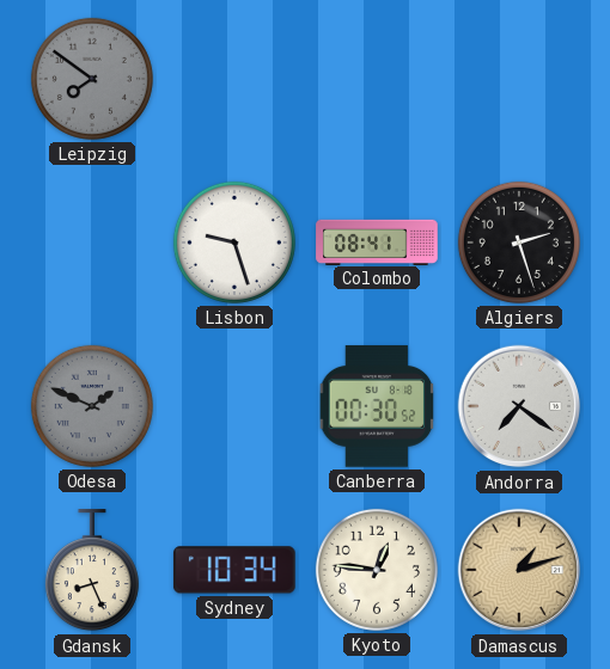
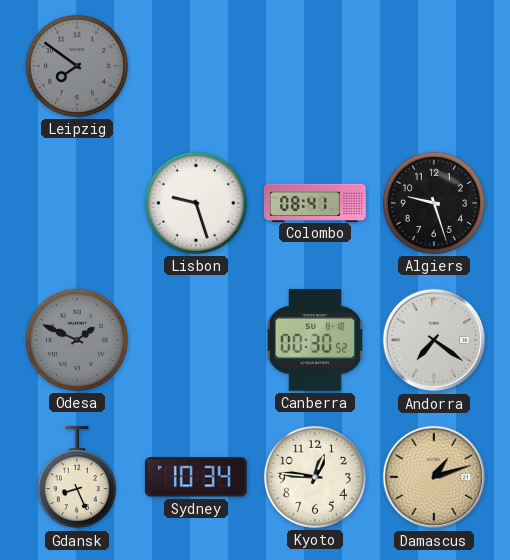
Algiers: 2:27 -> 9:27 (434, 203)
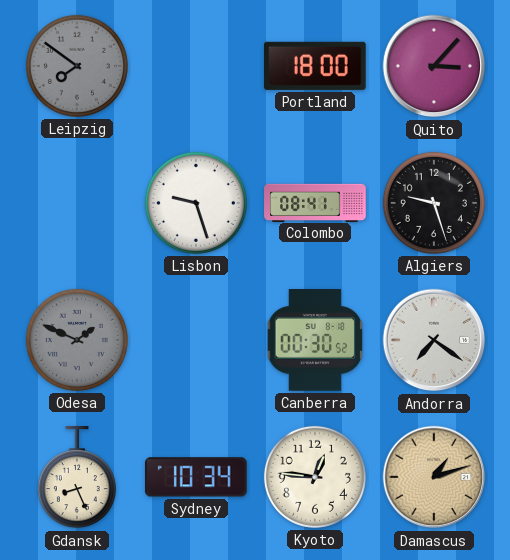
Portland: none -> 18:00 (315, 66)
Quito: none -> 3:07 (434, 66)
